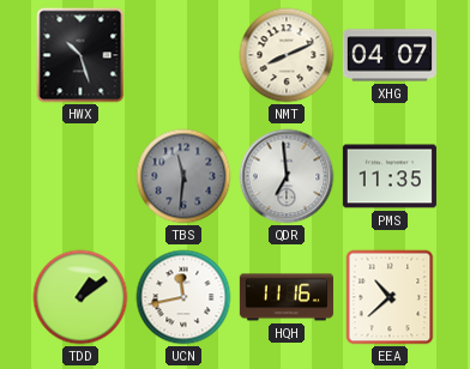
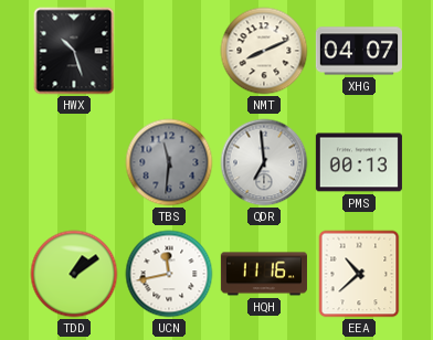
PMS: 11:35 -> 00:13 (359, 162)
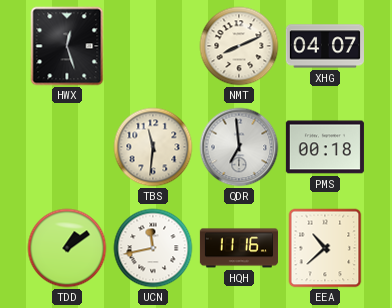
HWX: 10:27 -> 12:27 (67, 46)
TBS dial: grey -> cream (153, 147)
PMS: 00:13 -> 00:18 (325, 147)
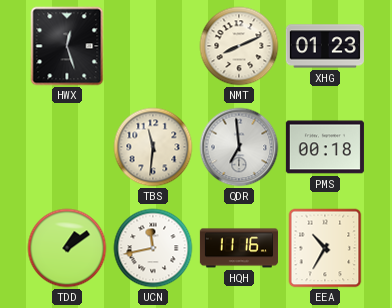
XHG: 04:07 -> 01:23 (325, 46)
EEA: 10:38 -> 10:35 (325, 248)
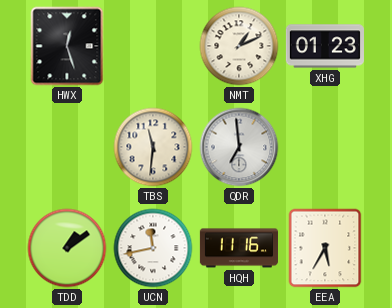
NMT: 8:11 -> 1:11 (239, 46)
PMS: 00:18 -> none (325, 147)
EEA: 10:35 -> 5:35 (325, 248)
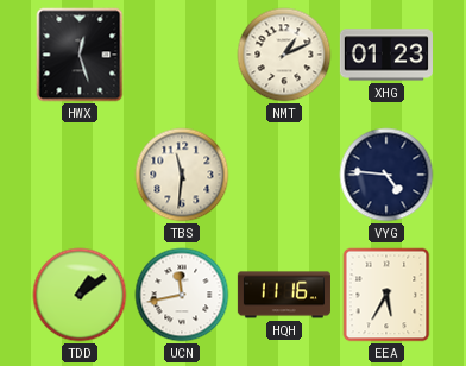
QDR: 6:59 -> none (239, 147)
VYG: none -> 4:46 (386, 175)
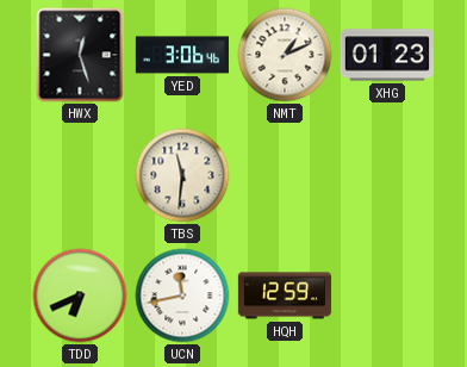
YED: none -> 3:06 (182, 55)
VYG: 4:46 -> none (386, 175)
TDD: 1:09 -> 6:41 (80, 296)
HQH: 11:16 -> 12:59 (285, 296)
EEA: 5:35 -> none (386, 295)
